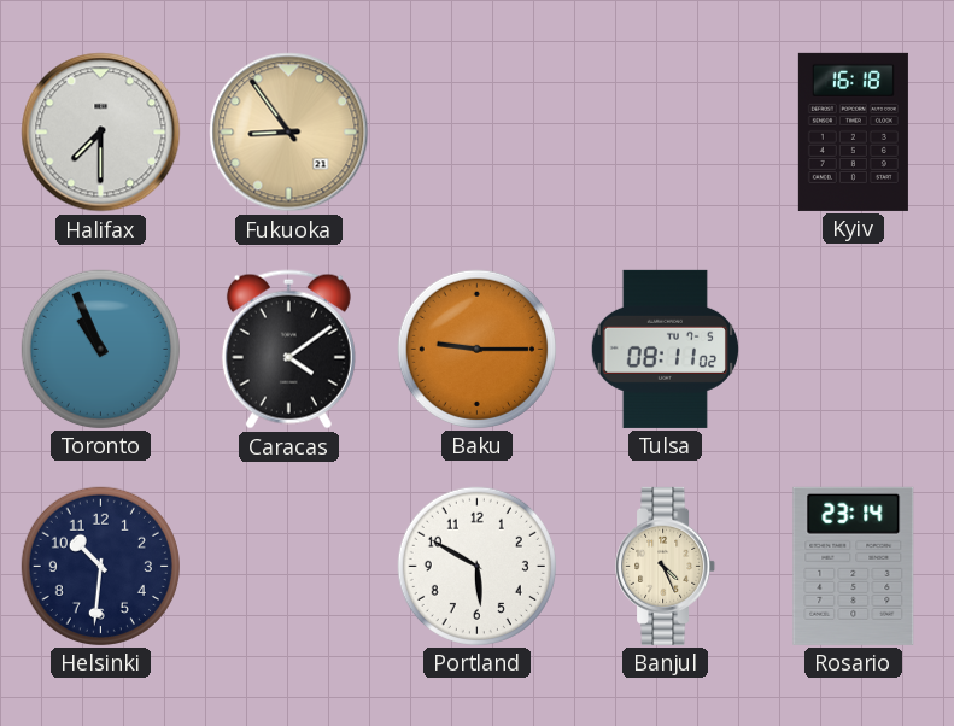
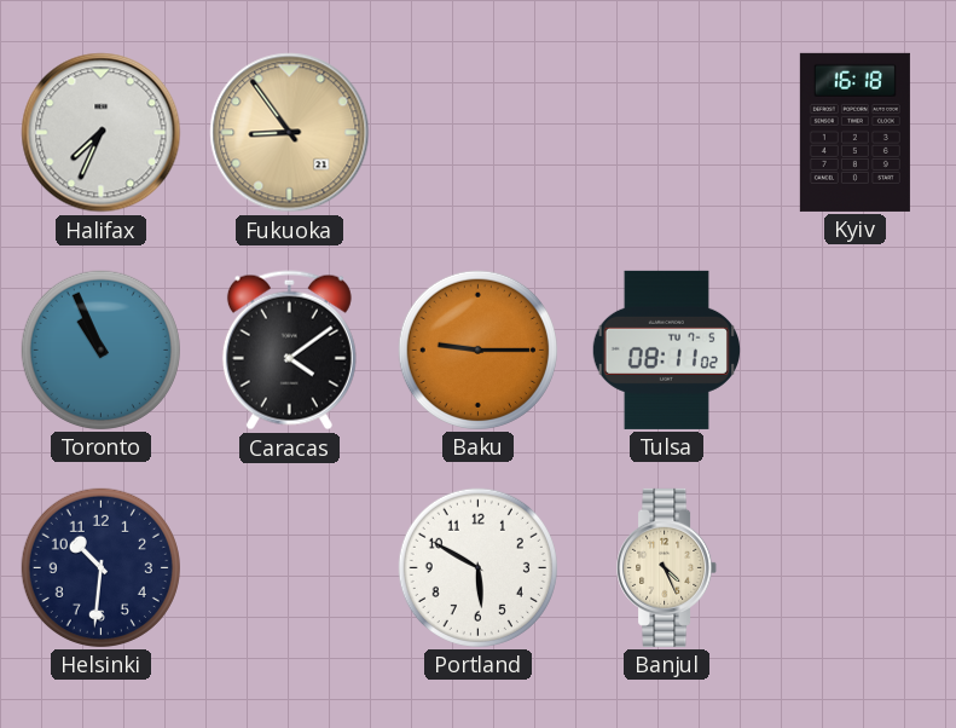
Halifax: 7:30 -> 7:34 (102, 133)
Rosario: 23:14 -> none (854, 566)
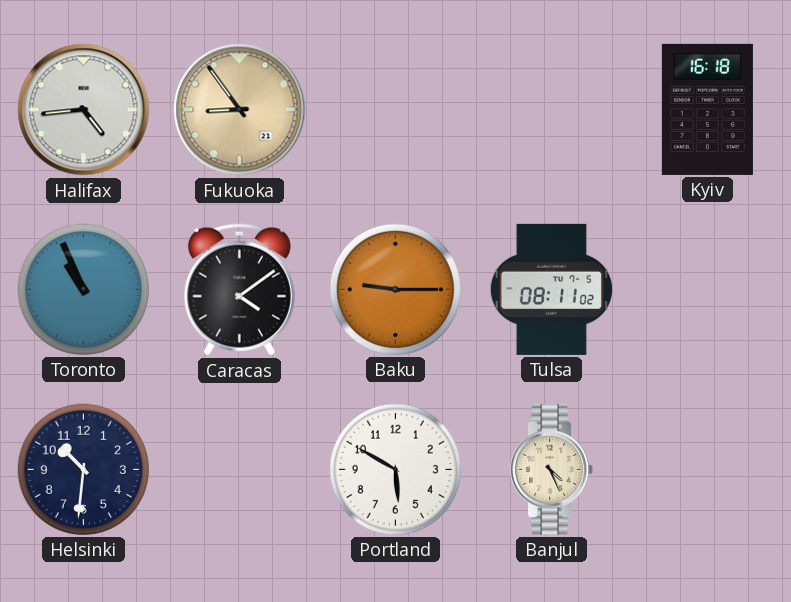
Halifax: 7:34 -> 4:44 (84, 110)
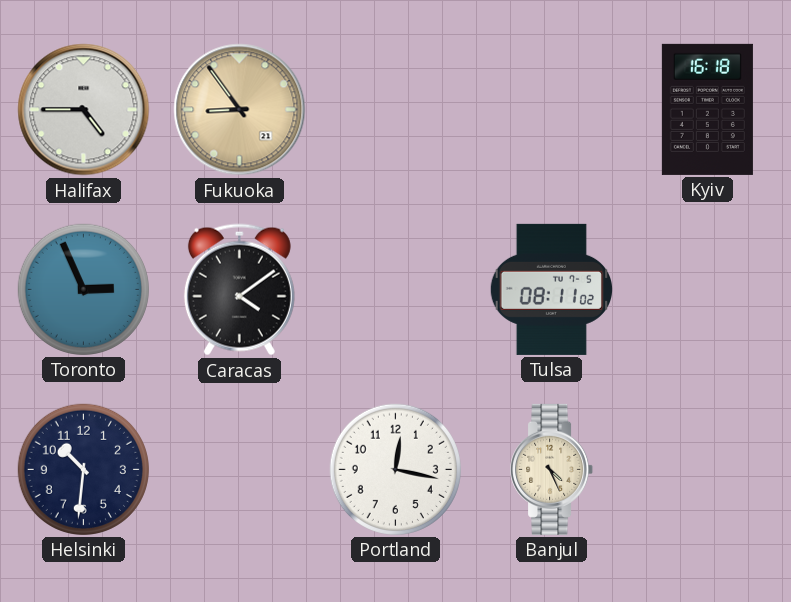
Halifax: 4:44 -> 4:45 (84, 110)
Toronto: 10:56 -> 2:56 (83, 289)
Baku: 9:15 -> none (395, 289)
Portland: 5:50 -> 12:17 (395, 469)
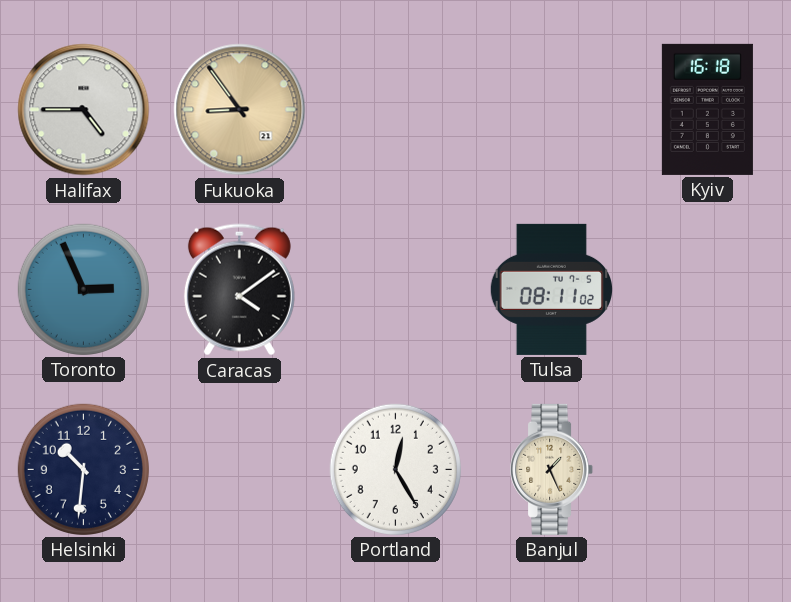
Portland: 12:17 -> 12:25 (395, 469)
Banjul: 4:26 -> 1:26 (552, 469)
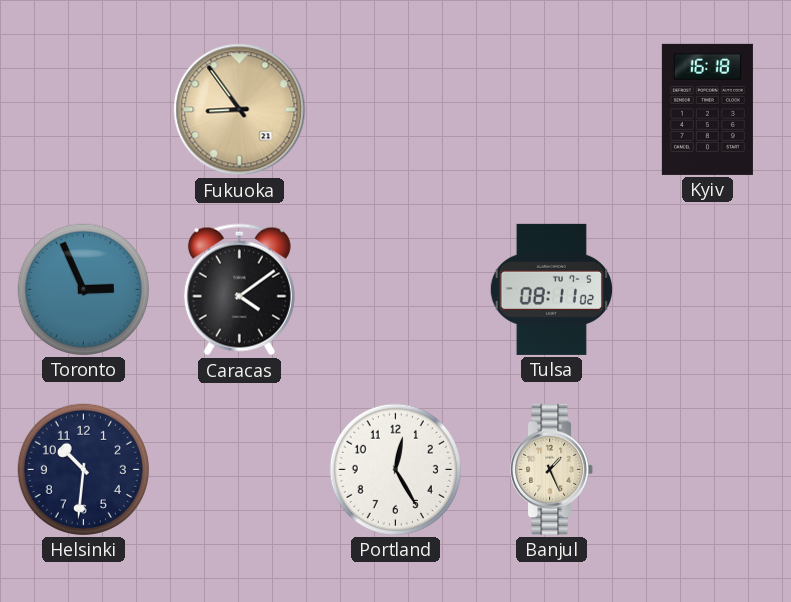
Halifax: 4:45 -> none (84, 110)
